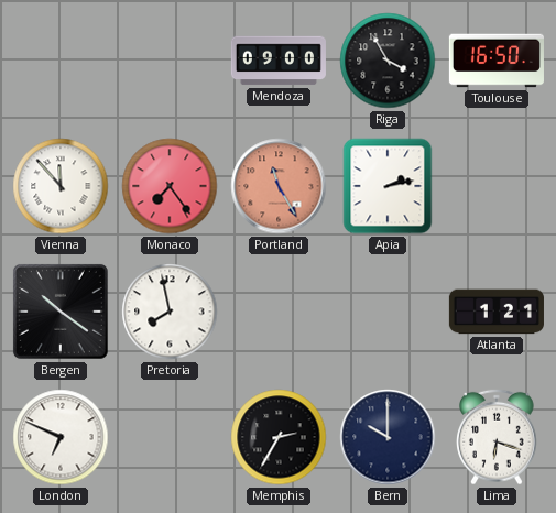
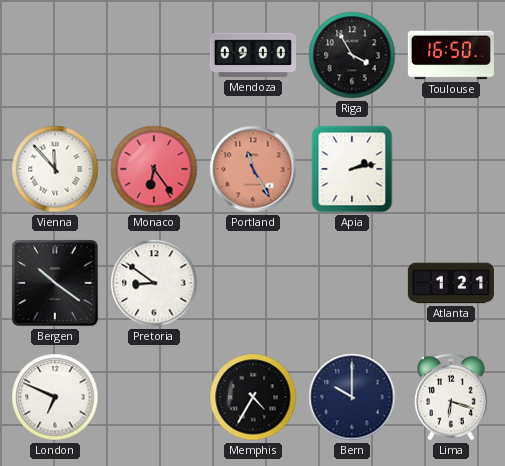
Monaco: 7:24 -> 6:24 (154, 169)
Pretoria: 7:58 -> 8:51 (154, 283)
Memphis: 2:35 -> 4:35 (253, 397)
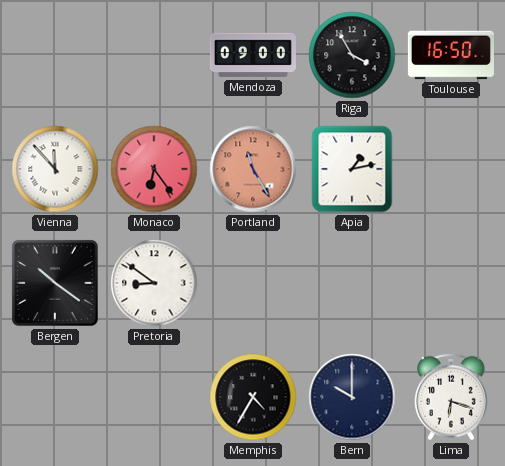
Apia: 2:13 -> 1:13 (352, 169)
Atlanta: 1:21 -> none (451, 283)
London: 6:49 -> none (55, 397)
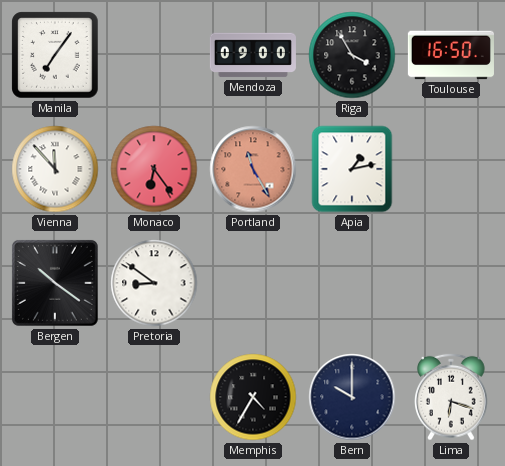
Manila: none -> 7:06 (55, 55)
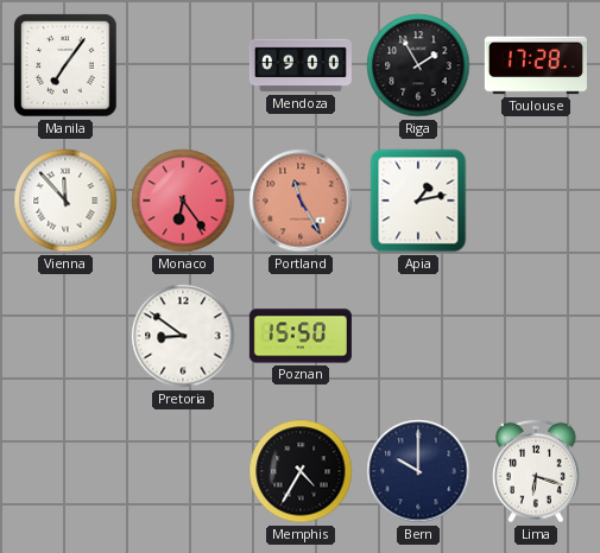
Riga: 3:55 -> 1:55 (418, 65)
Toulouse: 16:50 -> 17:28 (536, 65)
Bergen: 10:21 -> none (55, 283)
Poznan: none -> 15:50 (301, 336)
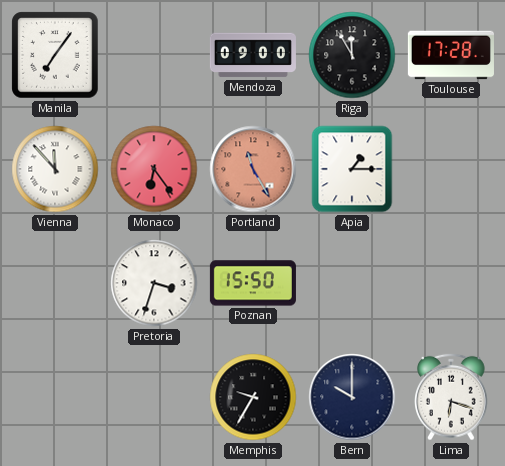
Riga: 1:55 -> 11:55 (352, 55)
Apia: 1:13 -> 1:15 (352, 169)
Pretoria: 8:51 -> 3:33 (154, 283)
Memphis: 4:35 -> 9:35 (253, 397)
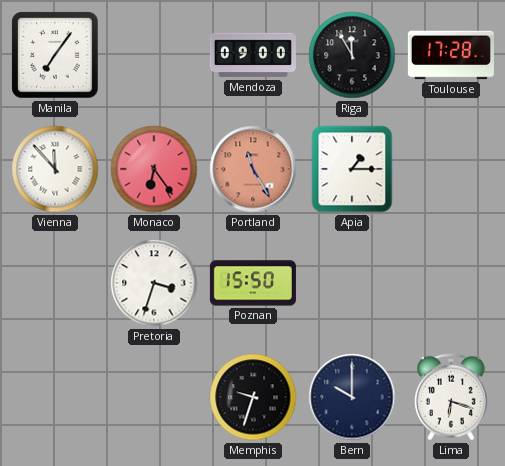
Memphis: 9:35 -> 9:33 (253, 397)
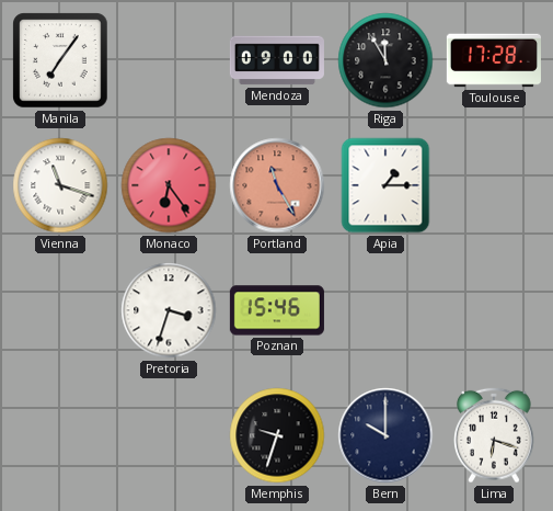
Vienna: 11:53 -> 11:18 (60, 185)
Poznan: 15:50 -> 15:46 (277, 310)
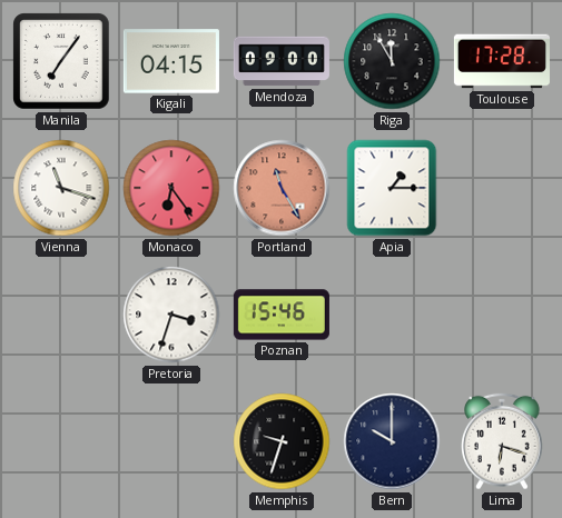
Kigali: none -> 04:15 (171, 61)
